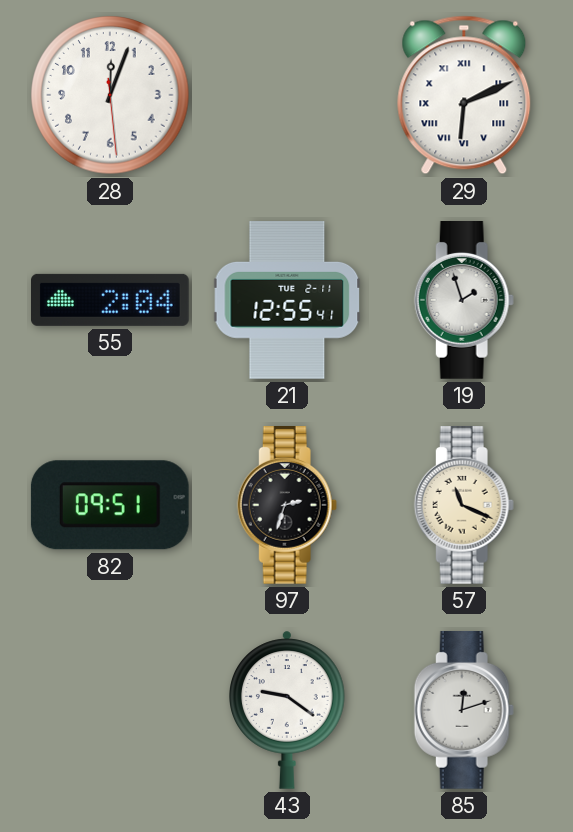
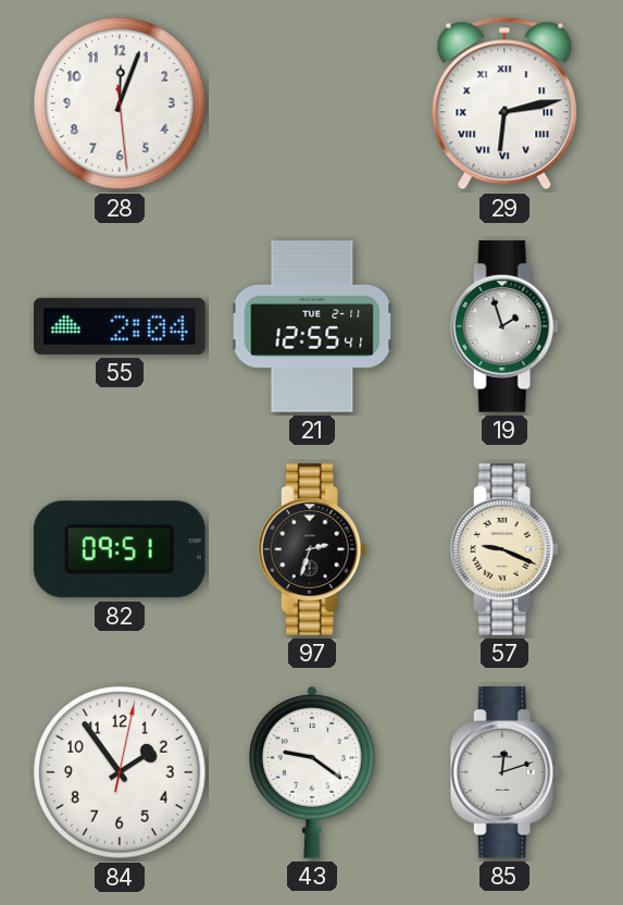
29: 6:11 -> 6:13 (504, 103)
57: 11:19 -> 9:19 (504, 550)
84: none -> 1:54 (120, 772)
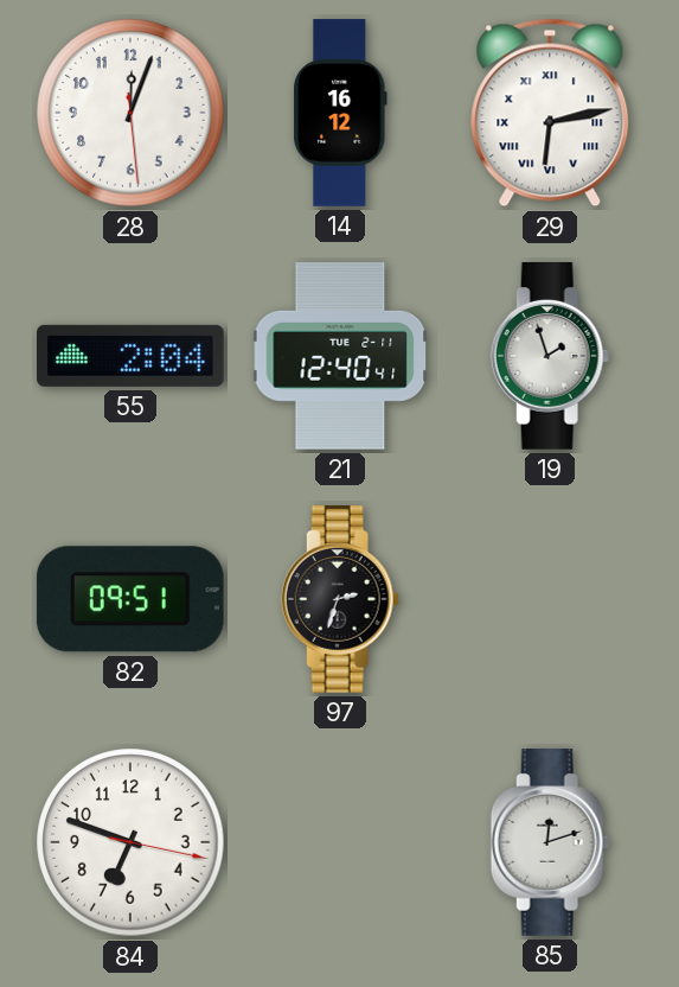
14: none -> 16:12 (341, 113)
21: 12:55 -> 12:40 (340, 357)
57: 9:19 -> none (504, 550)
84: 1:54 -> 6:48 (130, 842)
43: 9:21 -> none (313, 772)
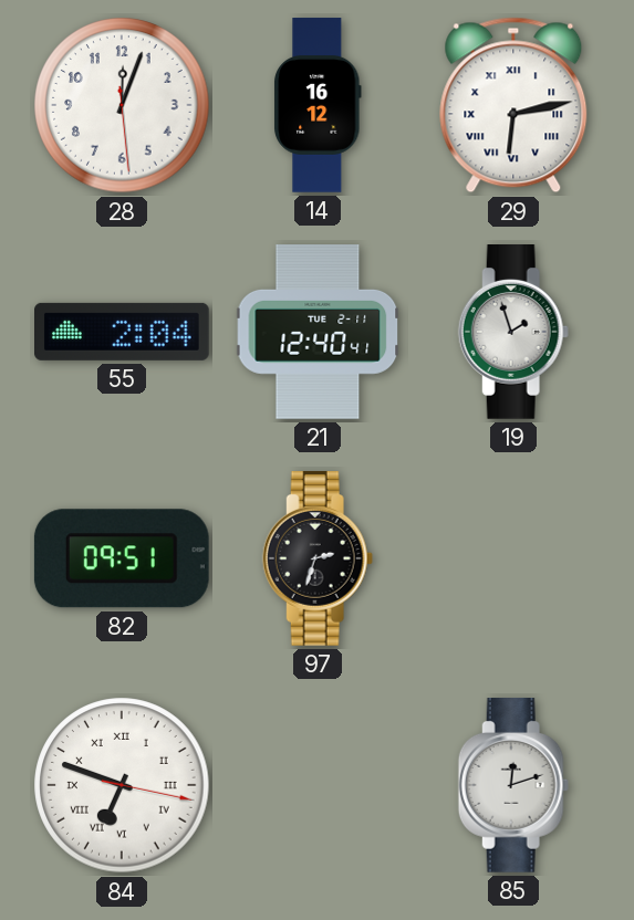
84 numerals: Arabic -> Roman (122, 785)
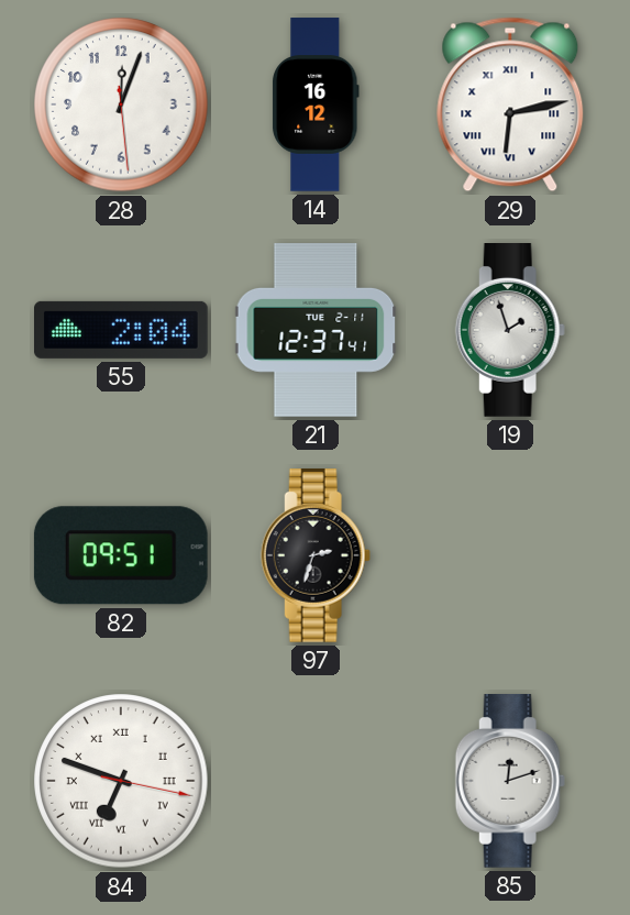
21: 12:40 -> 12:37 (316, 331)
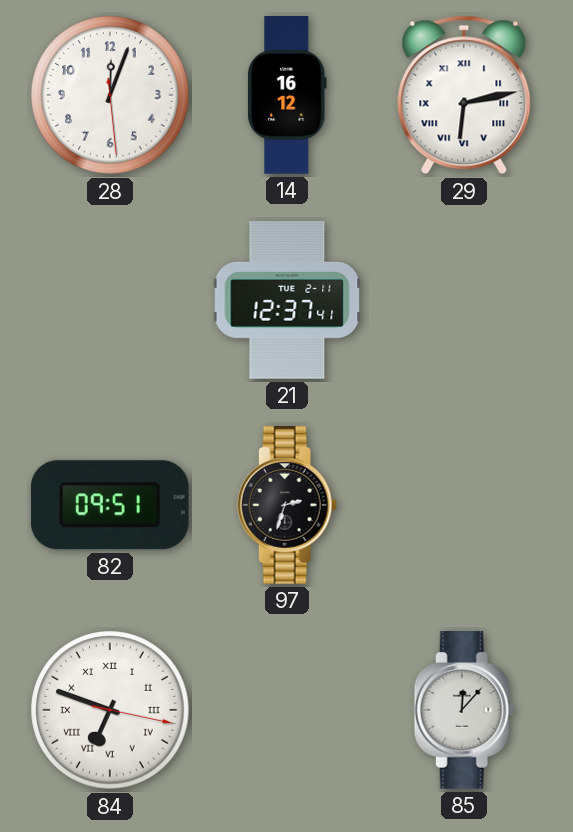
55: 2:04 -> none (122, 330)
19: 1:57 -> none (510, 331)
85: 12:12 -> 12:07 (464, 711)
